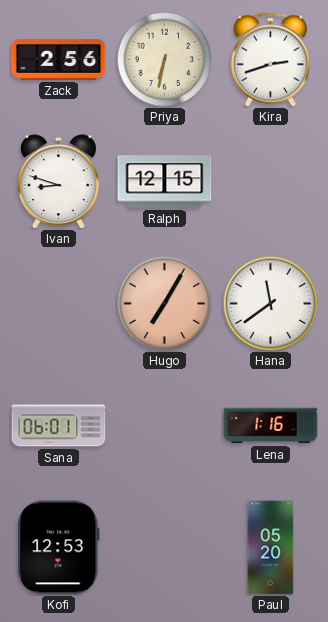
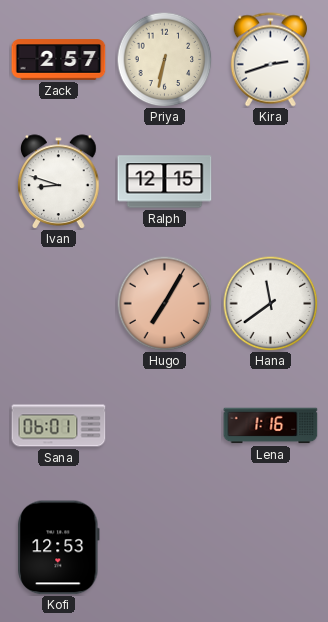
Zack: 2:56 -> 2:57 (59, 60)
Paul: 05:20 -> none (271, 548)
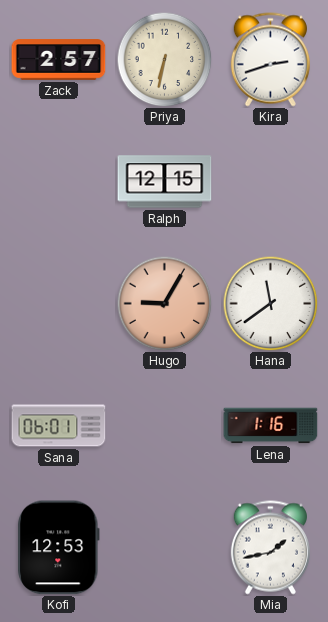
Ivan: 8:48 -> none (59, 181)
Hugo: 7:05 -> 9:05 (164, 303)
Mia: none -> 1:43 (270, 548)
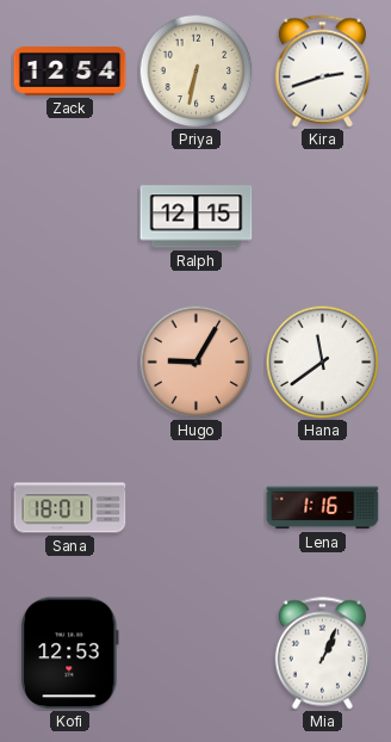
Zack: 2:57 -> 12:54 (70, 72)
Sana: 06:01 -> 18:01 (70, 508)
Mia: 1:43 -> 1:04 (322, 654)
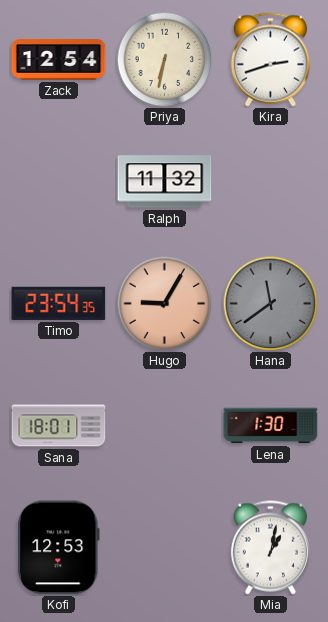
Ralph: 12:15 -> 11:32 (165, 182)
Timo: none -> 23:54 (59, 303)
Hana dial: white -> grey (270, 303)
Lena: 1:16 -> 1:30 (271, 426)
Mia: 1:04 -> 1:02 (270, 548)
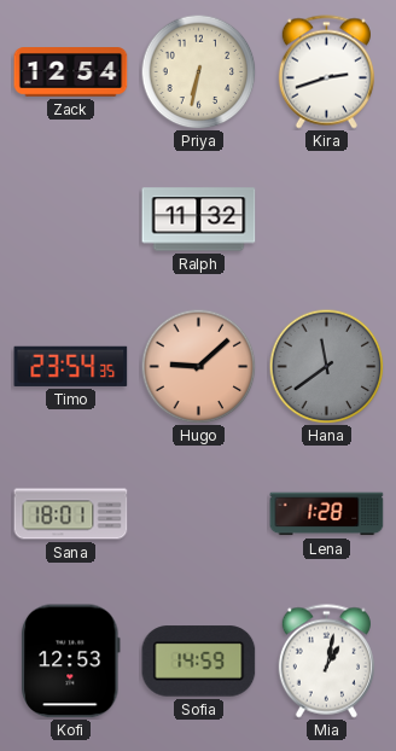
Hugo: 9:05 -> 9:08 (198, 366)
Lena: 1:30 -> 1:28 (327, 514)
Sofia: none -> 14:59 (199, 662)
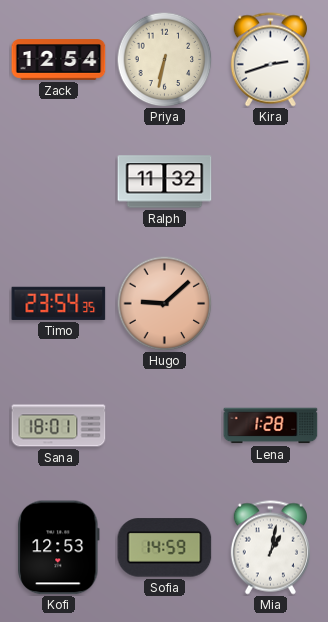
Hana: 11:39 -> none (326, 366)
